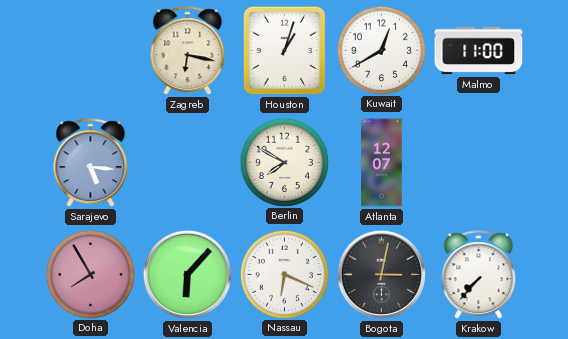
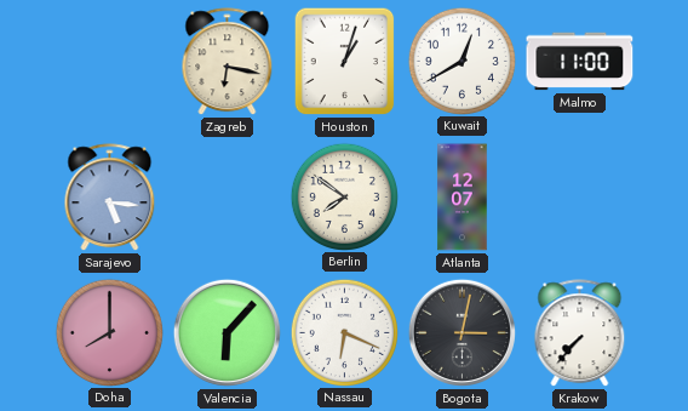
Berlin: 7:50 -> 7:51 (344, 196)
Doha: 7:55 -> 8:00 (109, 332)
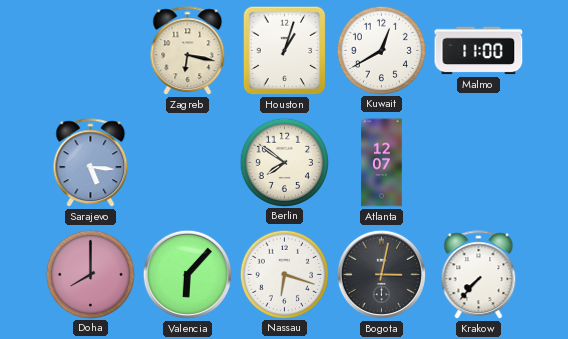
Nassau: 6:19 -> 6:18 (284, 274)
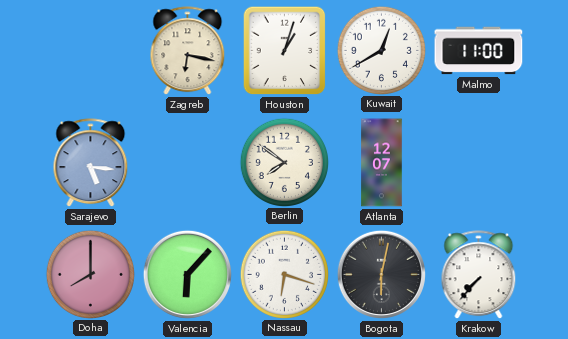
Bogota: 3:02 -> 6:02 (381, 274)
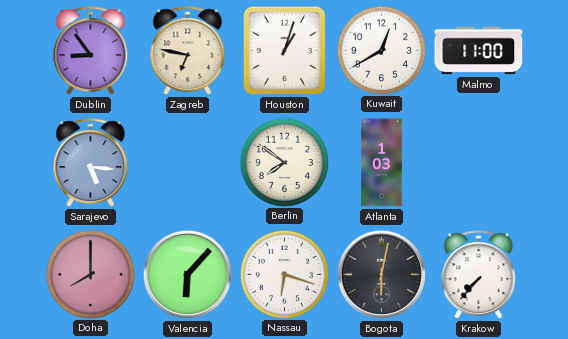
Dublin: none -> 8:54 (91, 51)
Zagreb: 6:17 -> 6:47 (188, 51)
Atlanta: 12:07 -> 1:03 (382, 163)
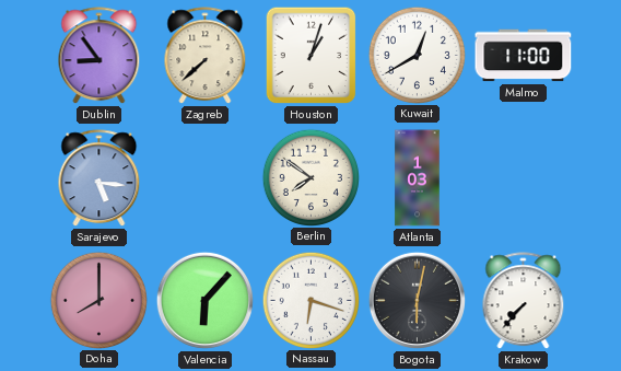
Zagreb: 6:47 -> 7:38 (206, 56)
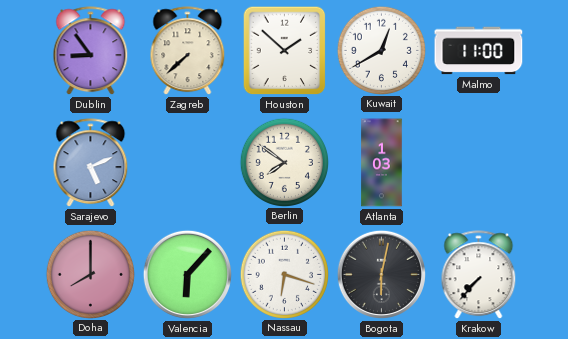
Houston: 1:03 -> 1:52 (285, 51)
Sarajevo: 5:16 -> 5:11 (91, 163)
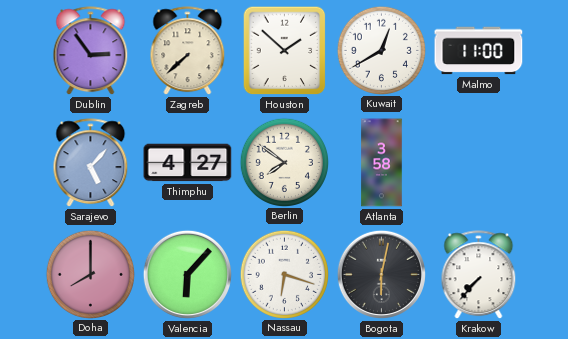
Dublin: 8:54 -> 2:54 (91, 51)
Sarajevo: 5:11 -> 5:07 (91, 163)
Thimphu: none -> 4:27 (188, 163)
Atlanta: 1:03 -> 3:58 (382, 163)
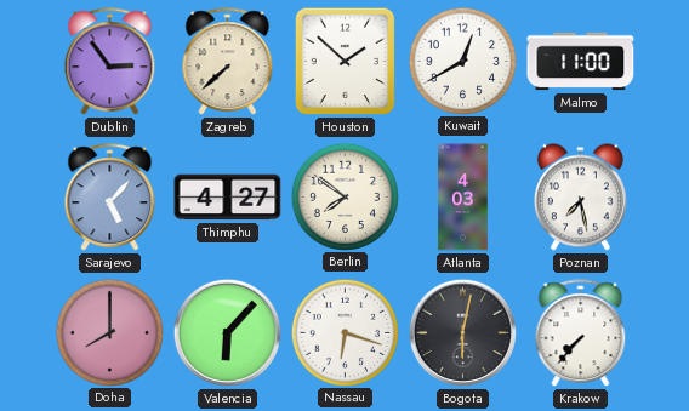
Atlanta: 3:58 -> 4:03 (463, 198)
Poznan: none -> 7:28 (580, 198)
